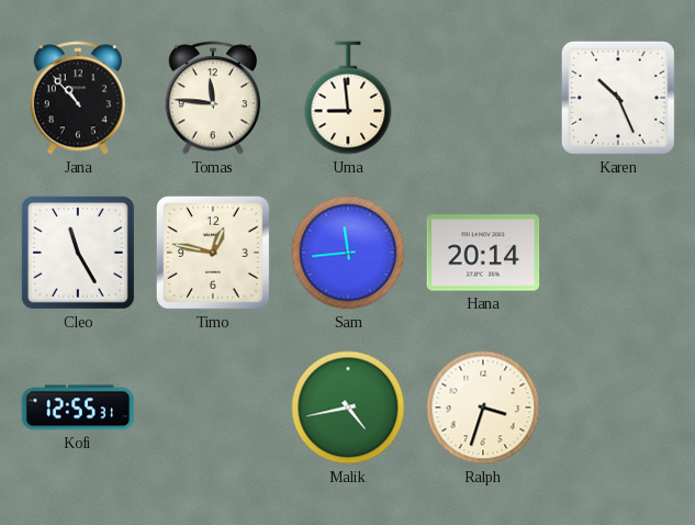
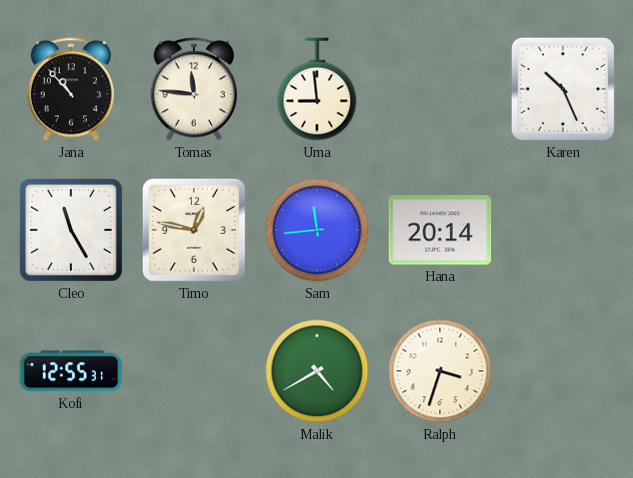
Malik: 4:43 -> 4:40 (317, 371)
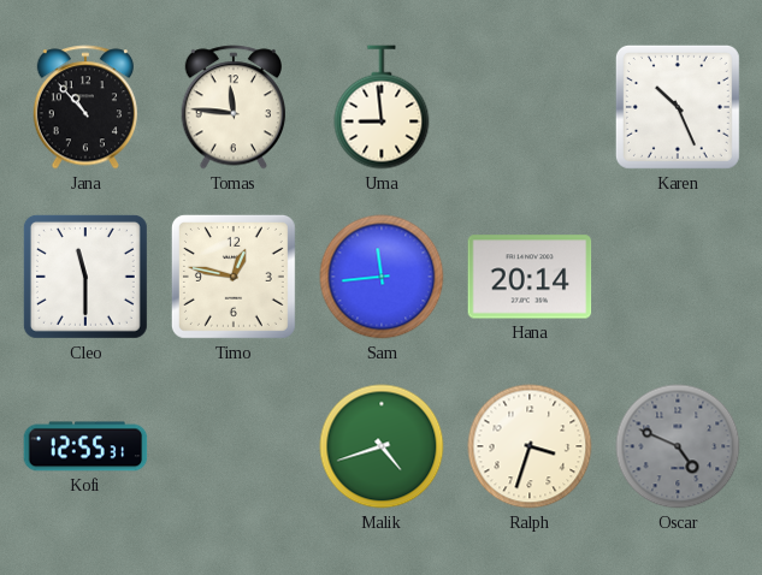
Cleo: 11:25 -> 11:30 (85, 277)
Malik: 4:40 -> 4:42 (382, 446)
Oscar: none -> 4:49 (678, 446)
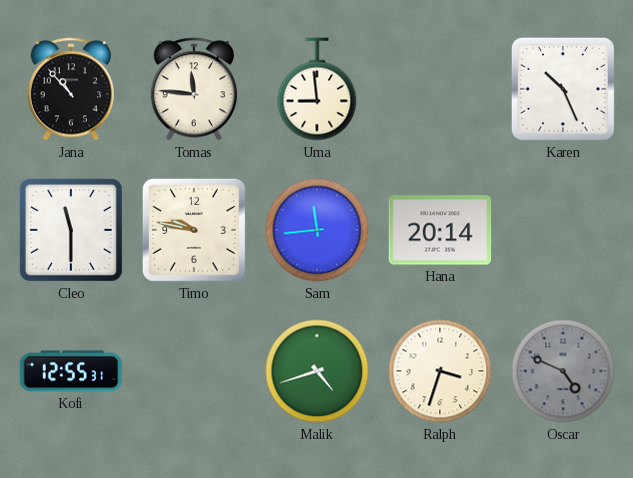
Timo: 12:47 -> 9:47 (194, 230)
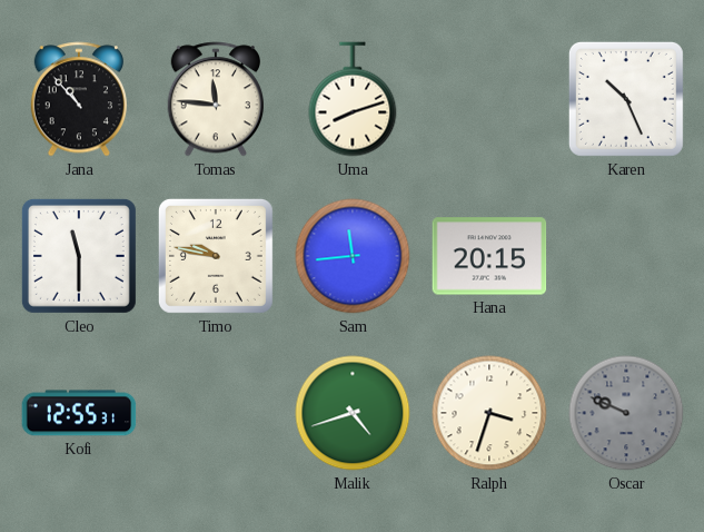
Uma: 8:59 -> 8:12 (353, 99)
Hana: 20:14 -> 20:15 (489, 256)
Oscar: 4:49 -> 9:49 (626, 413)
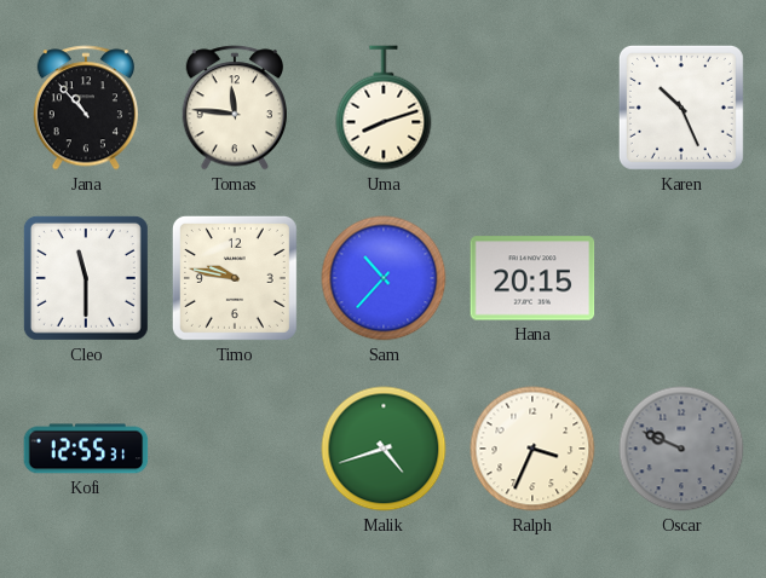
Sam: 11:44 -> 10:37 (384, 278)
Ralph: 3:33 -> 3:34 (532, 449)
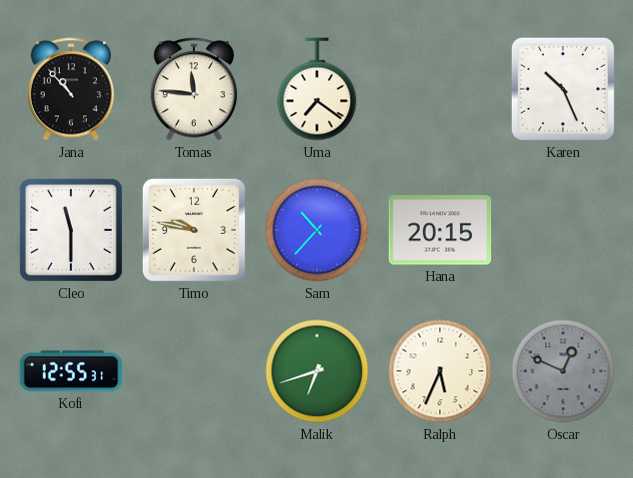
Uma: 8:12 -> 7:21 (317, 89)
Malik: 4:42 -> 6:42 (317, 371)
Ralph: 3:34 -> 5:34 (440, 371)
Oscar: 9:49 -> 12:49 (563, 371)
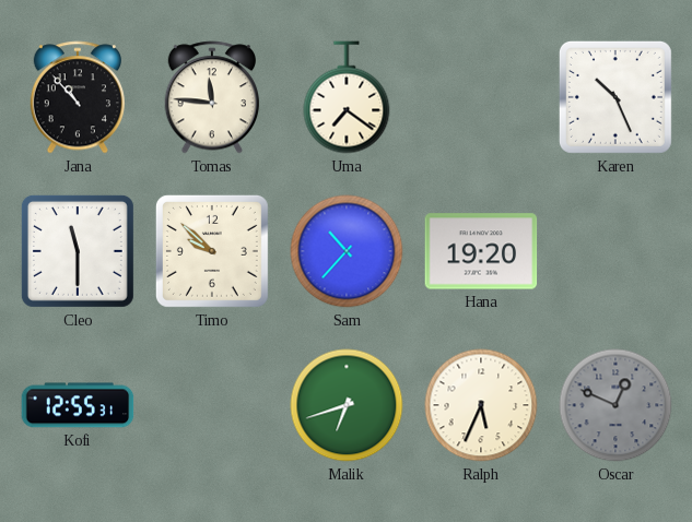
Timo: 9:47 -> 9:52 (212, 251)
Hana: 20:15 -> 19:20 (481, 251)
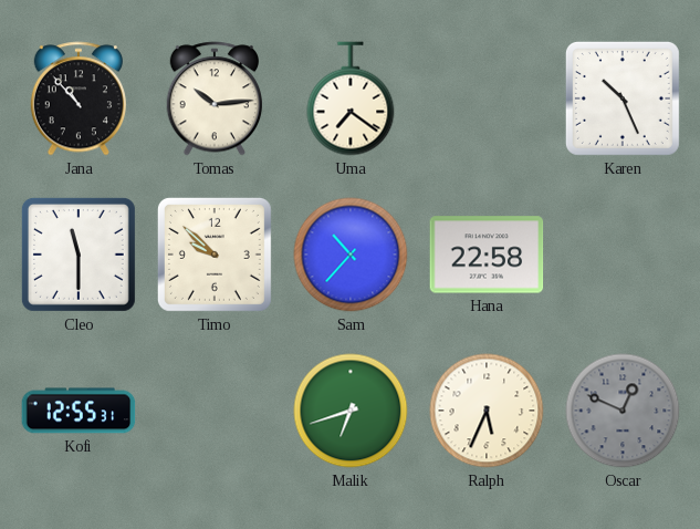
Tomas: 11:46 -> 10:14 (213, 98)
Hana: 19:20 -> 22:58 (487, 255)
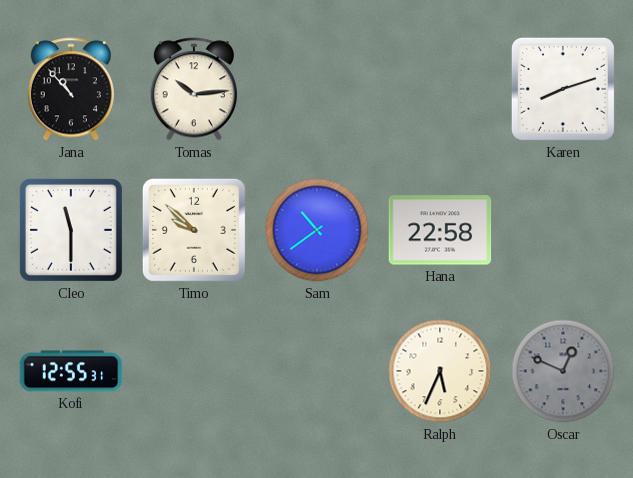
Uma: 7:21 -> none (351, 98)
Karen: 10:26 -> 8:12 (563, 89)
Sam: 10:37 -> 10:39 (317, 230)
Malik: 6:42 -> none (351, 411)
